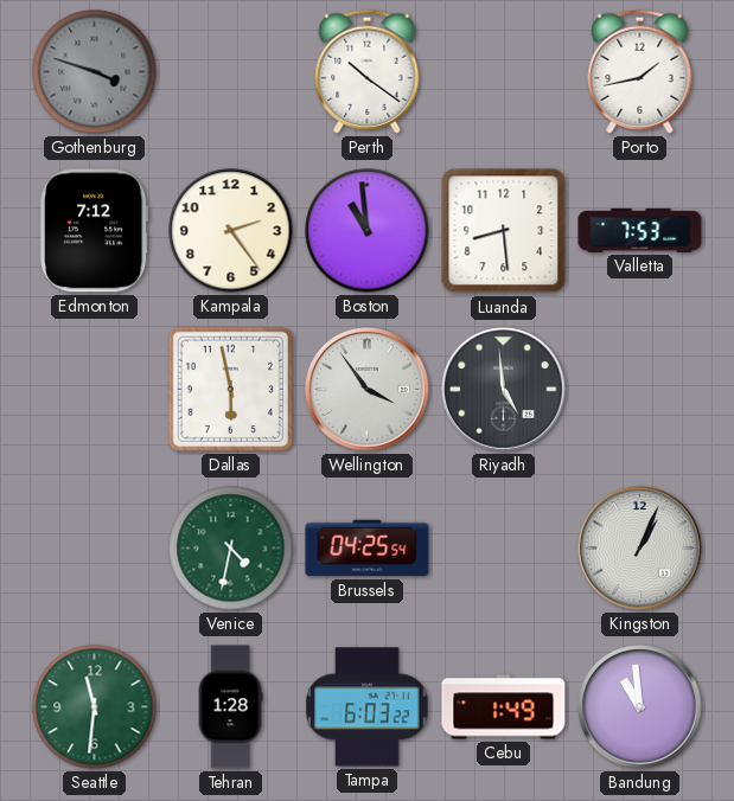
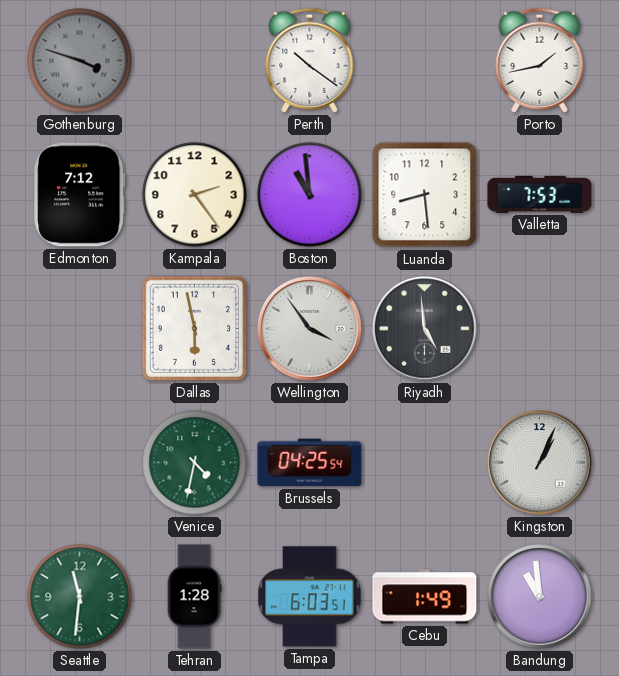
Tampa: 6:03:22 -> 6:03:51 (310, 597)
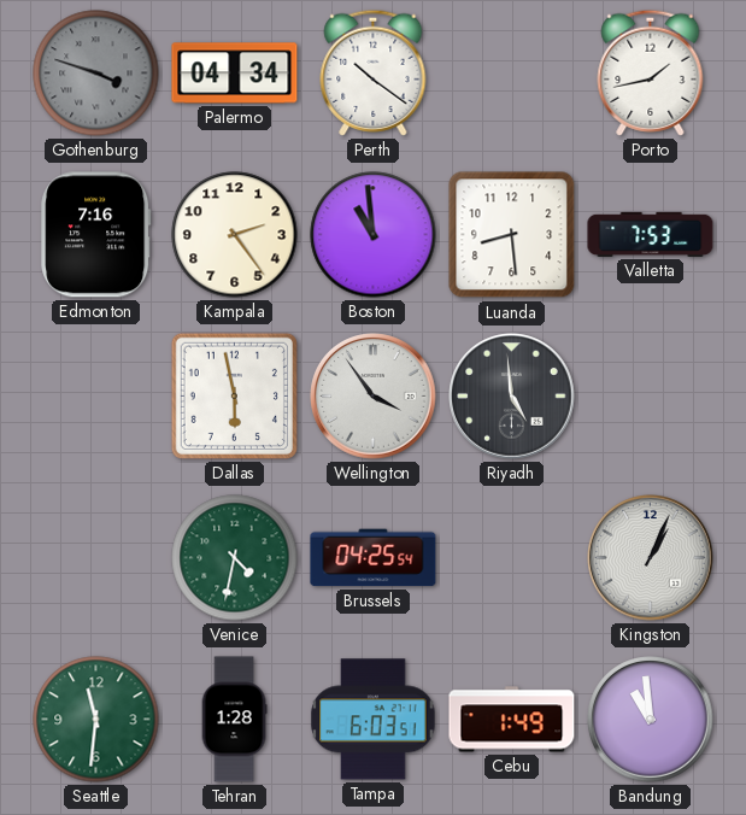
Palermo: none -> 04:34 (235, 74)
Edmonton: 7:12 -> 7:16 (96, 235)
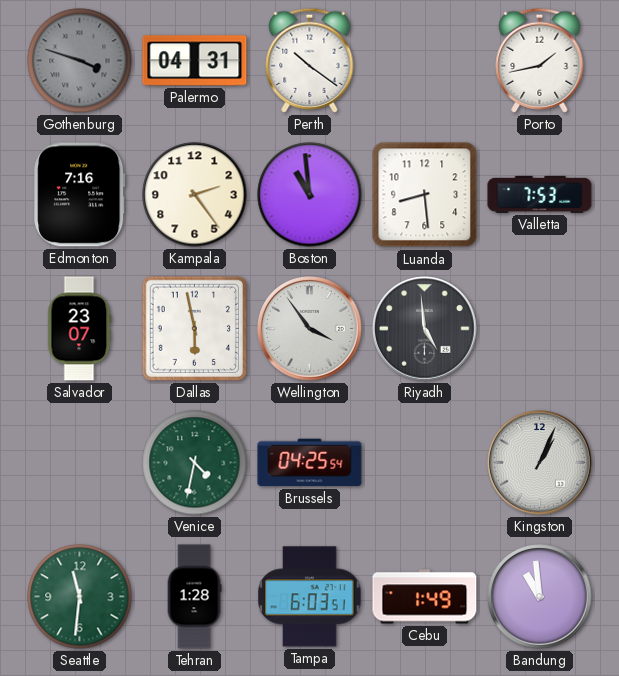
Palermo: 04:34 -> 04:31 (195, 61)
Salvador: none -> 23:07 (80, 329)
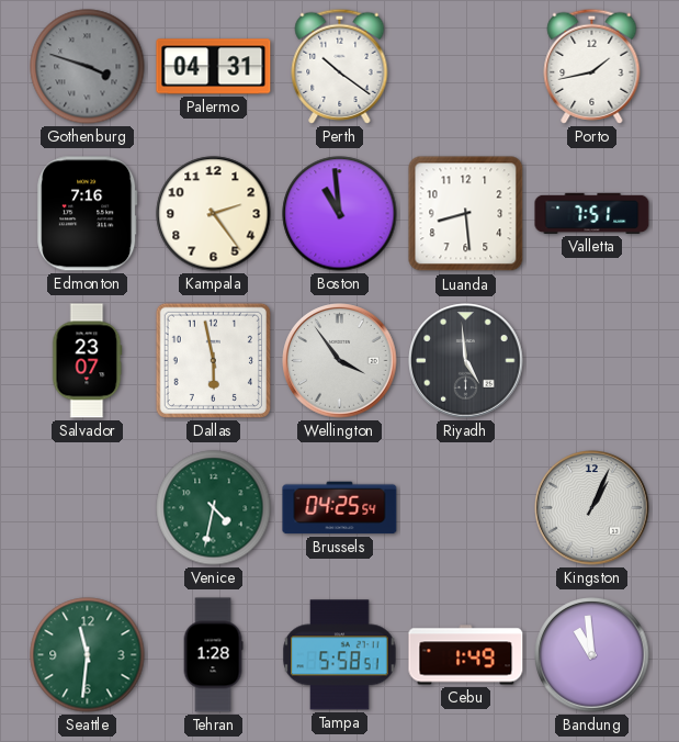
Valletta: 7:53 -> 7:51 (592, 213)
Tampa: 6:03 -> 5:58 (340, 655)
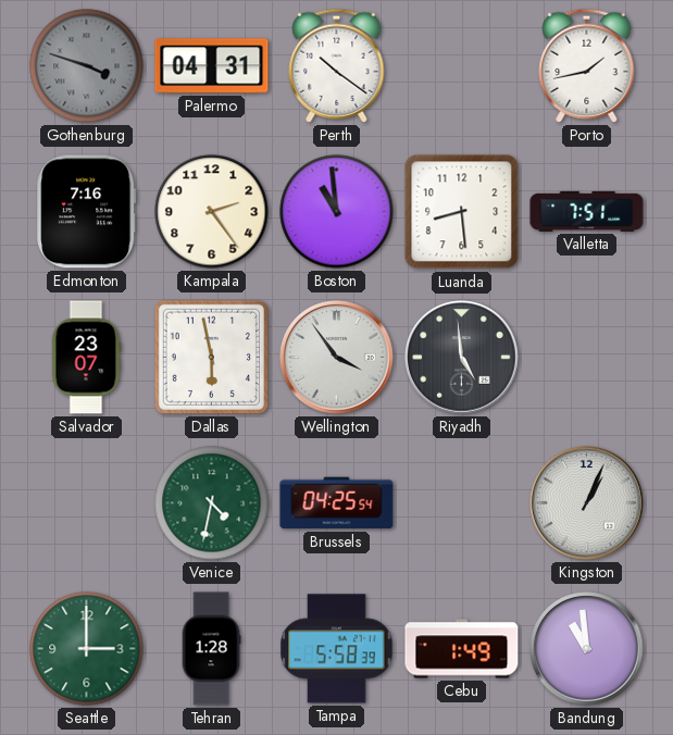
Seattle: 11:31 -> 3:00 (87, 649)
Tampa: 5:58:51 -> 5:58:39 (337, 649)
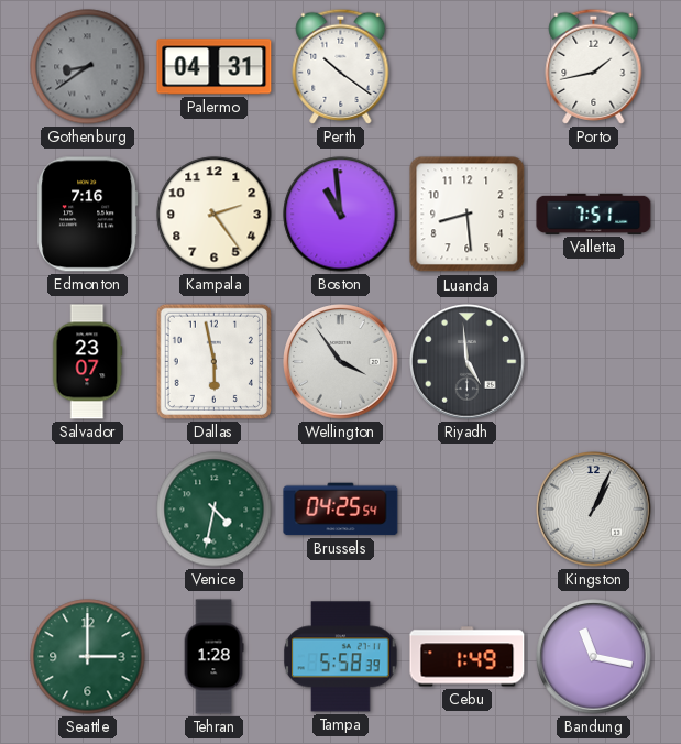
Gothenburg: 3:48 -> 8:39 (88, 67)
Bandung: 10:59 -> 11:17 (594, 657)
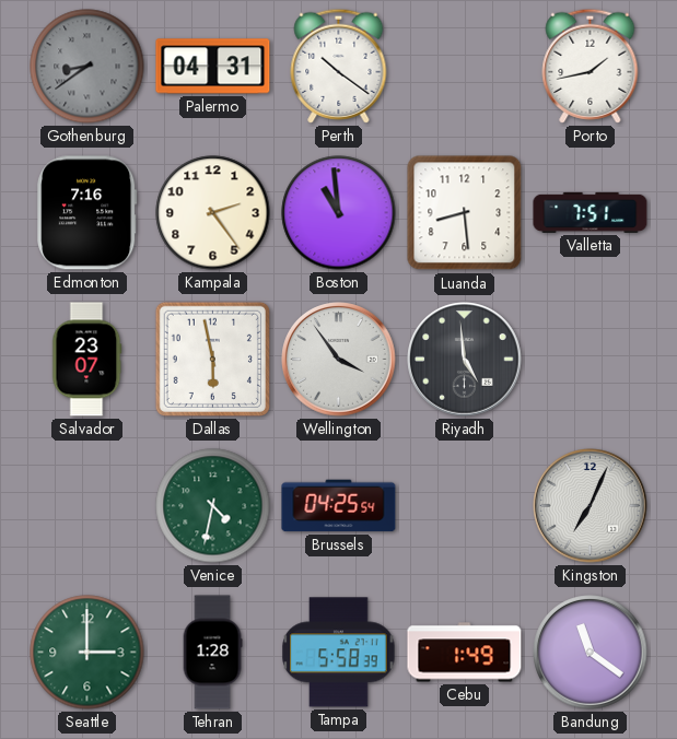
Kingston: 1:04 -> 7:04 (591, 506)
Bandung: 11:17 -> 11:21 (591, 653)
